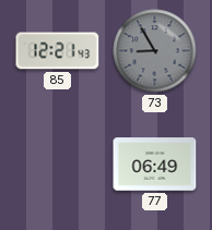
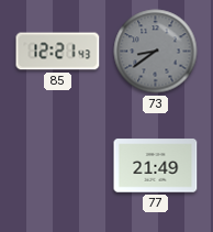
73: 8:55 -> 8:39 (156, 52)
77: 06:49 -> 21:49 (156, 166)
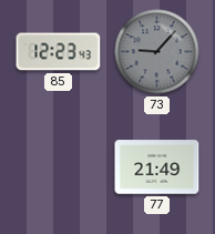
85: 12:21 -> 12:23 (59, 52)
73: 8:39 -> 9:07 (157, 52)
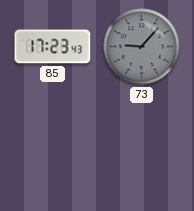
85: 12:23 -> 17:23 (53, 47)
77: 21:49 -> none (157, 167)
